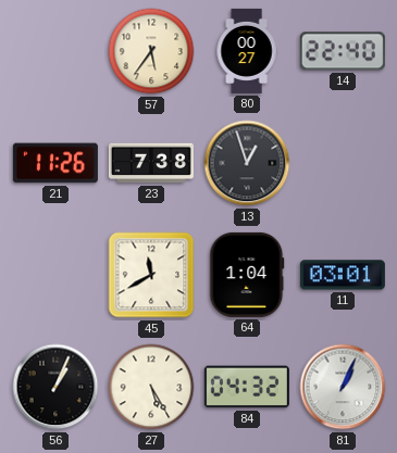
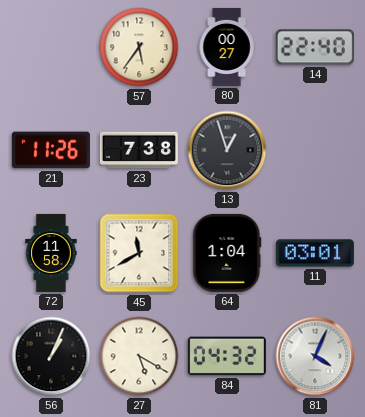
72: none -> 11:58 (51, 253)
27: 5:25 -> 5:20 (139, 356)
81: 1:04 -> 4:04 (315, 356)
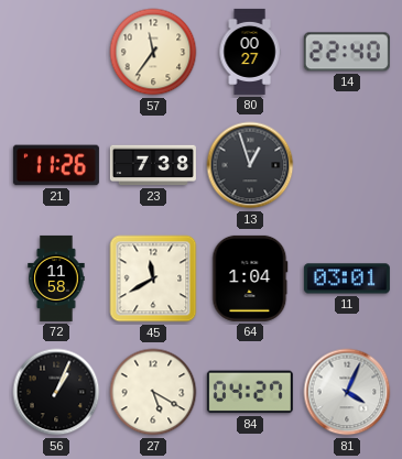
57: 5:36 -> 11:36 (153, 52)
84: 04:32 -> 04:27 (250, 392)
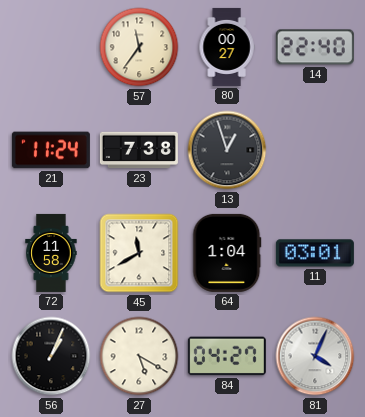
21: 11:26 -> 11:24 (51, 150)
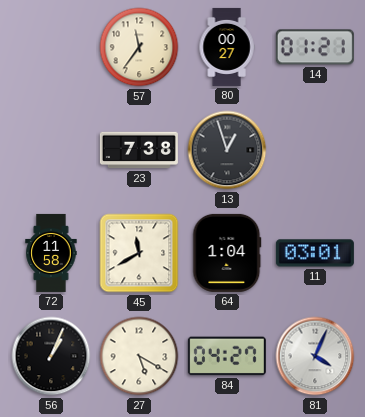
14: 22:40 -> 01:21 (315, 47)
21: 11:24 -> none (51, 150)
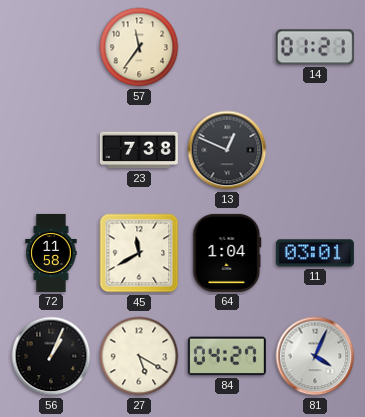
80: 00:27 -> none (227, 47)
13: 12:57 -> 12:49 (227, 150)
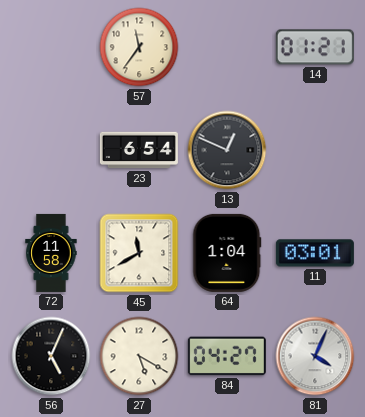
23: 7:38 -> 6:54 (139, 150)
56: 1:04 -> 5:04 (51, 356)
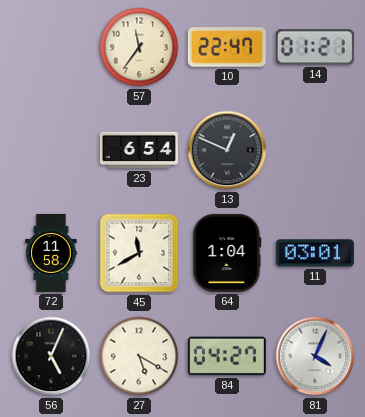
10: none -> 22:47 (227, 47)
